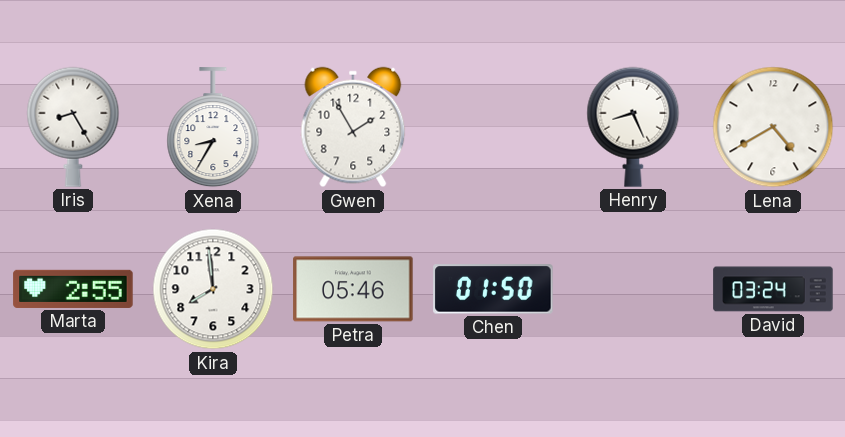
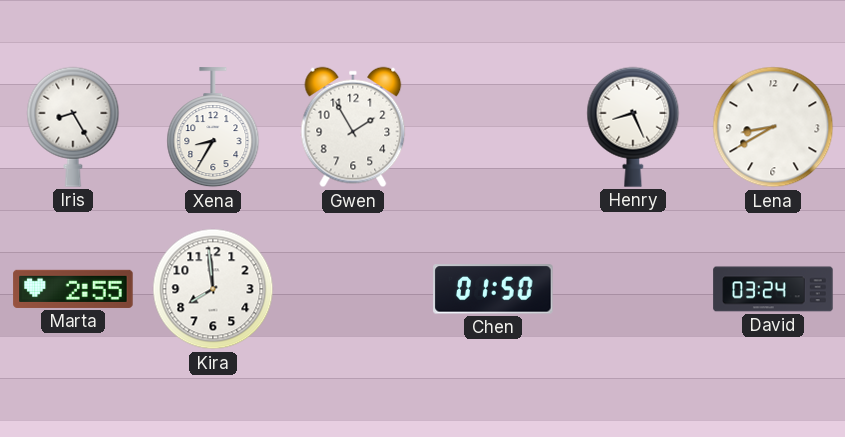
Lena: 4:40 -> 8:40 (773, 127)
Petra: 05:46 -> none (353, 289)
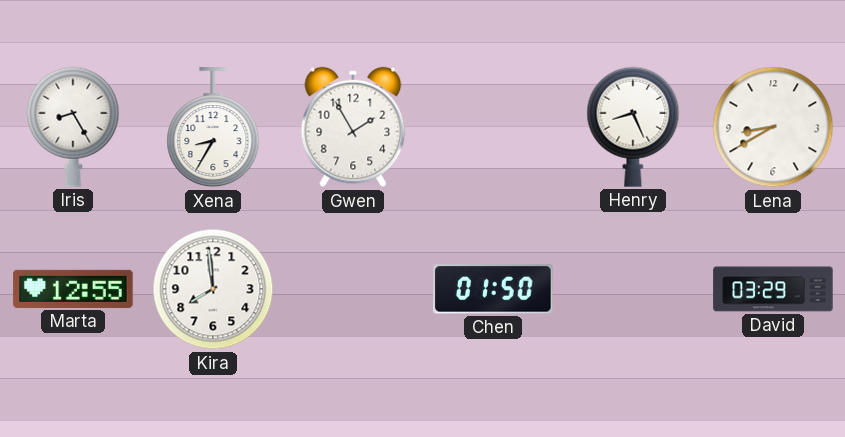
Marta: 2:55 -> 12:55 (73, 289)
David: 03:24 -> 03:29 (773, 289)
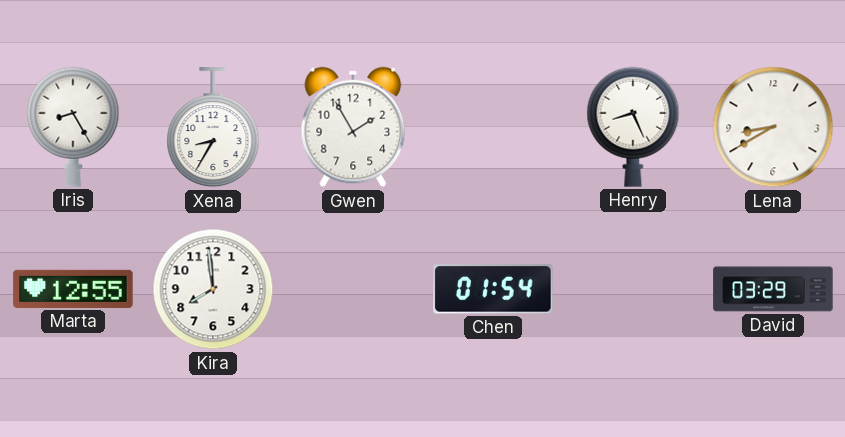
Chen: 01:50 -> 01:54 (493, 289)
